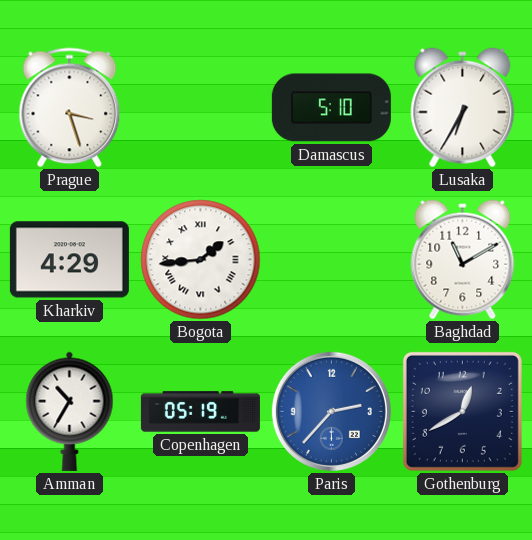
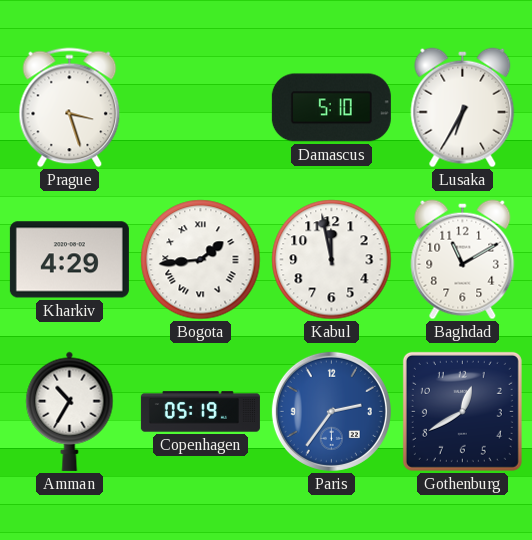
Kabul: none -> 11:58 (332, 260)
Paris: 2:37 -> 2:36 (331, 411)
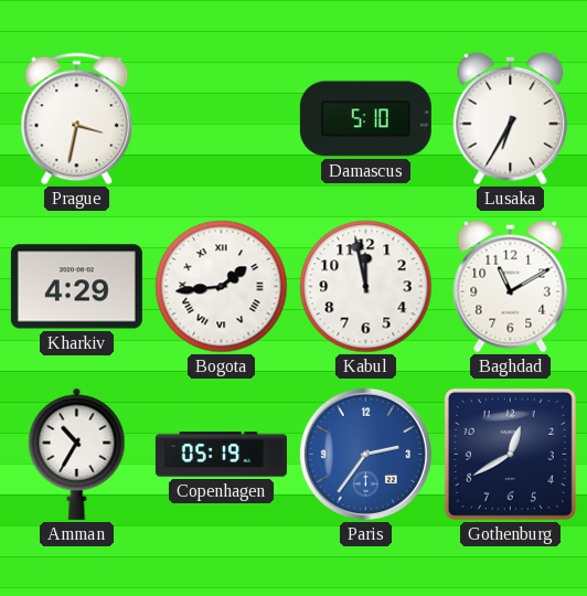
Prague: 3:27 -> 3:32 (77, 119)
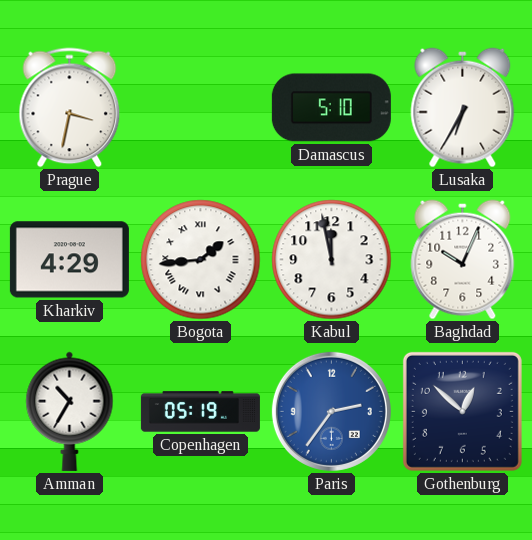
Baghdad: 11:10 -> 10:04 (463, 260)
Gothenburg: 12:40 -> 12:52 (462, 411)
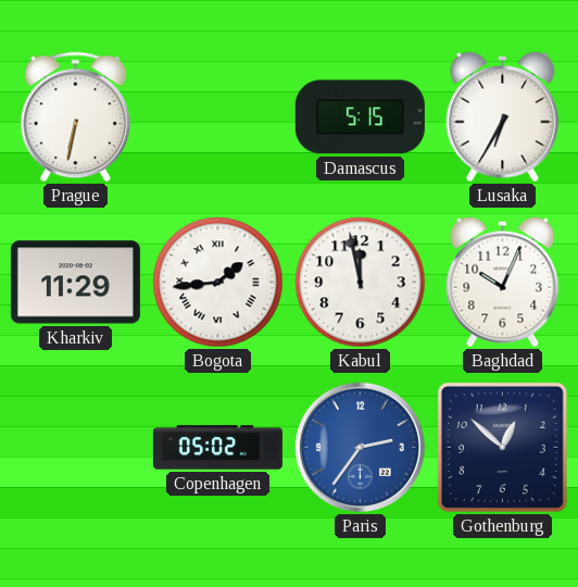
Prague: 3:32 -> 6:32 (76, 117)
Damascus: 5:10 -> 5:15 (360, 117)
Kharkiv: 4:29 -> 11:29 (75, 283)
Amman: 10:35 -> none (70, 411)
Copenhagen: 05:19 -> 05:02 (217, 448)
